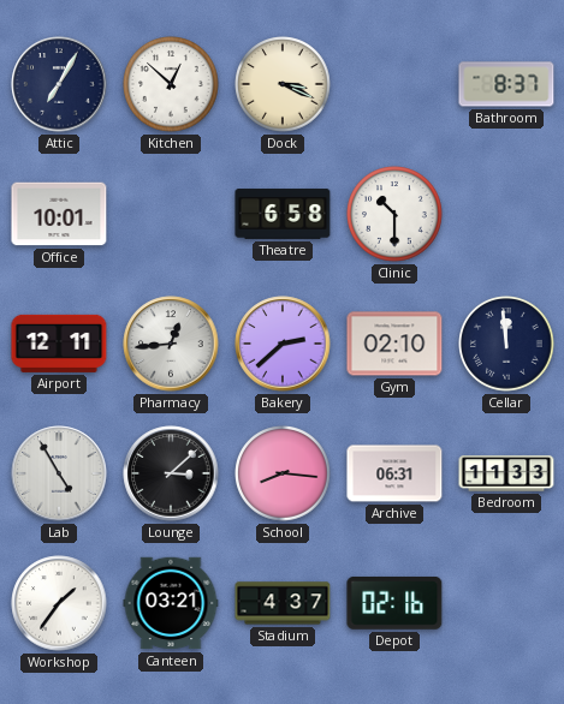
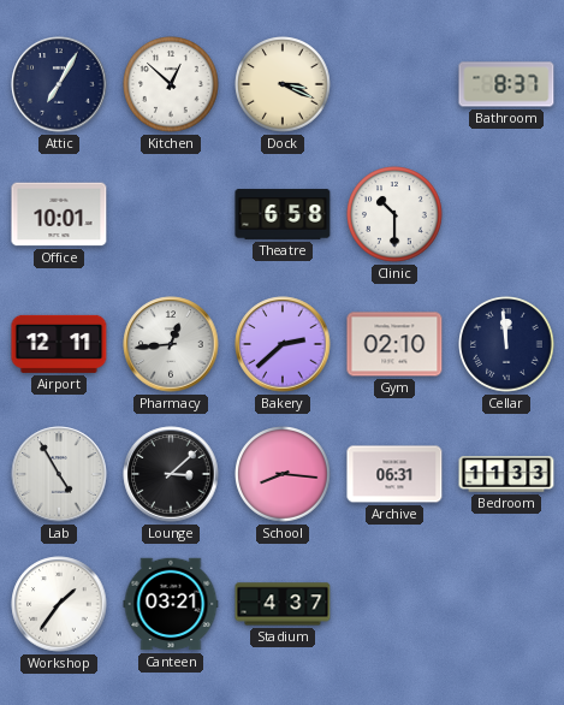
Depot: 02:16 -> none (394, 603)
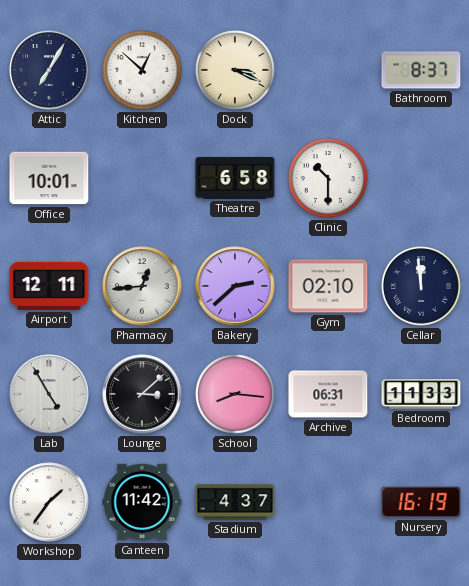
Canteen: 03:21 -> 11:42 (142, 502)
Nursery: none -> 16:19 (421, 502)
